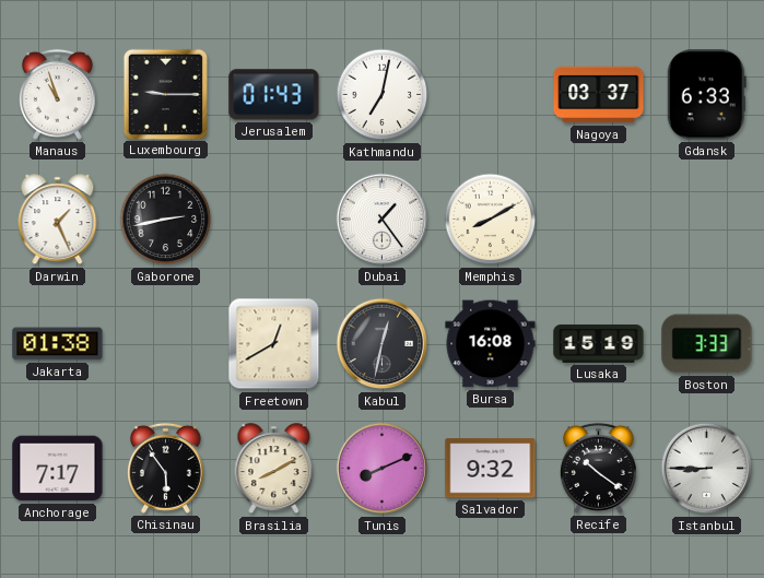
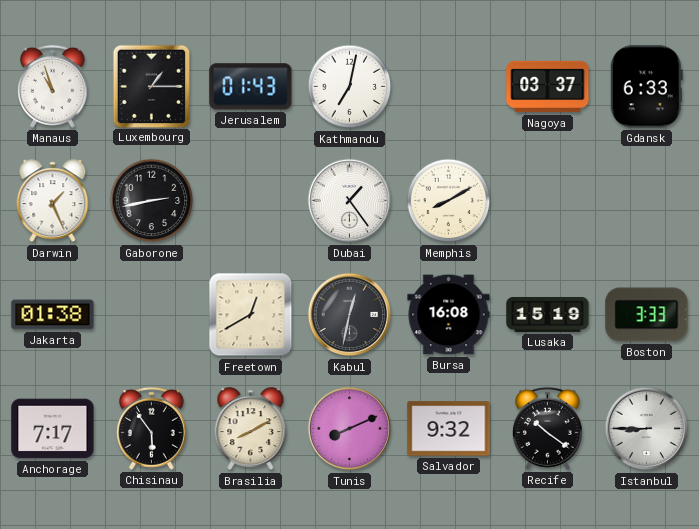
Luxembourg: 9:15 -> 1:15 (151, 86)
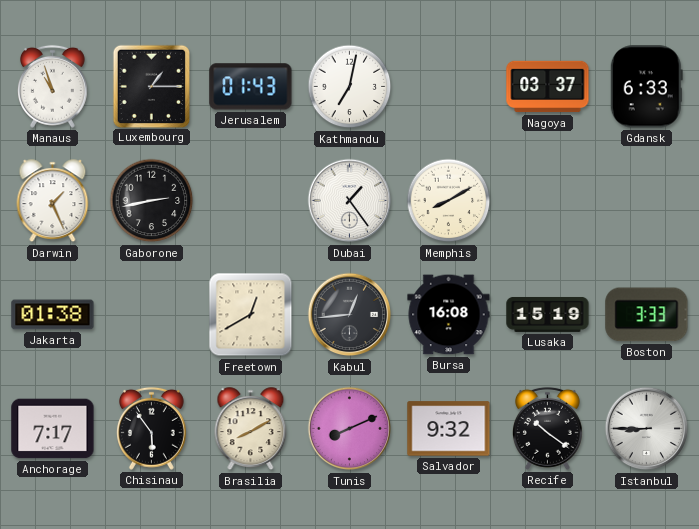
Kabul: 12:32 -> 12:44 (350, 315)
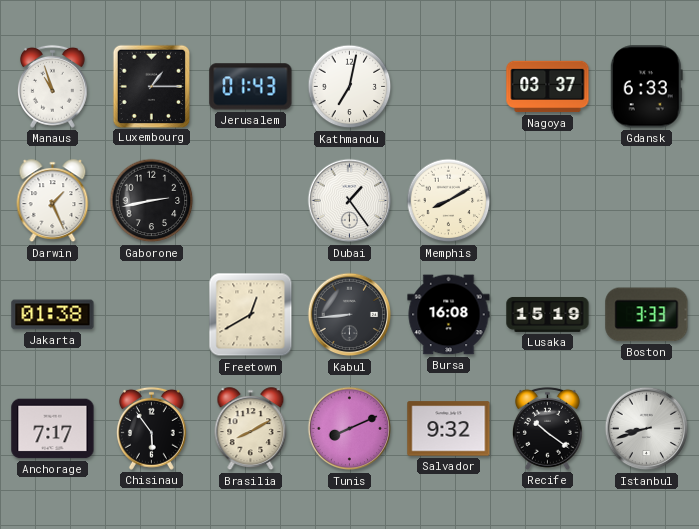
Kabul: 12:44 -> 8:44 (350, 315)
Istanbul: 8:45 -> 8:42 (647, 429)
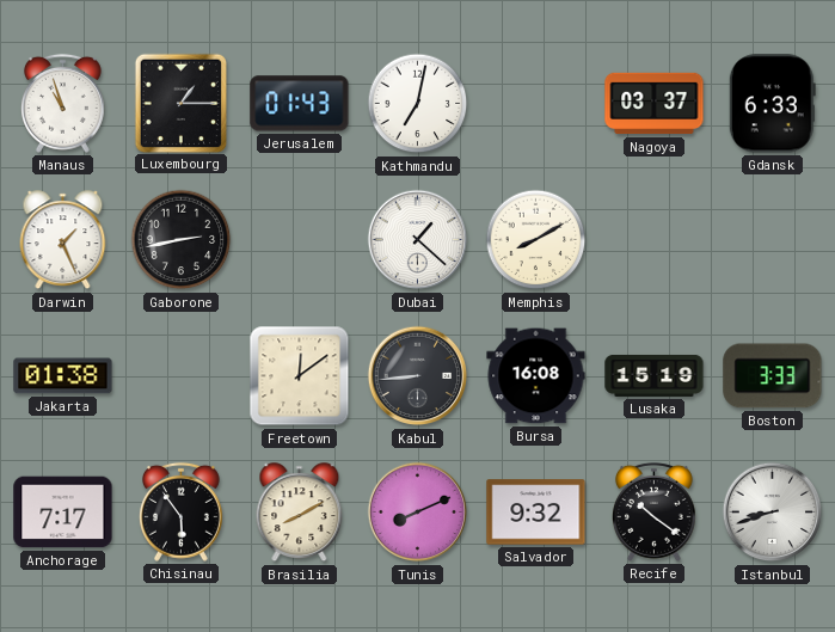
Dubai: 1:24 -> 1:22 (418, 240)
Freetown: 12:40 -> 12:09 (300, 376)
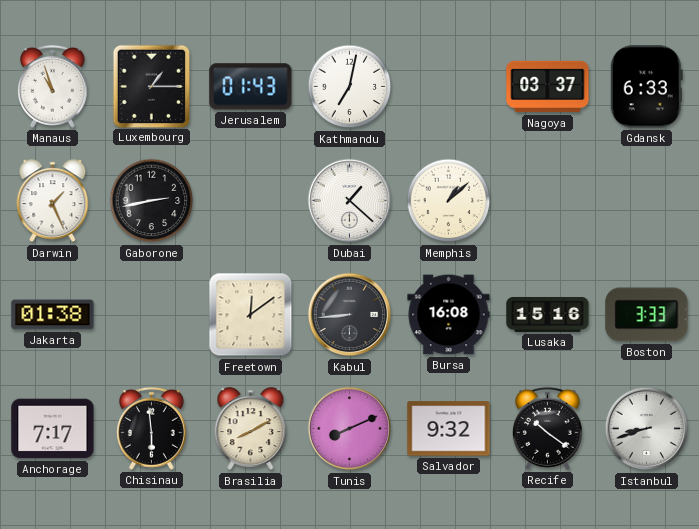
Memphis: 8:10 -> 1:08 (449, 201)
Lusaka: 15:19 -> 15:16 (548, 314)
Chisinau: 5:54 -> 5:59 (151, 428)
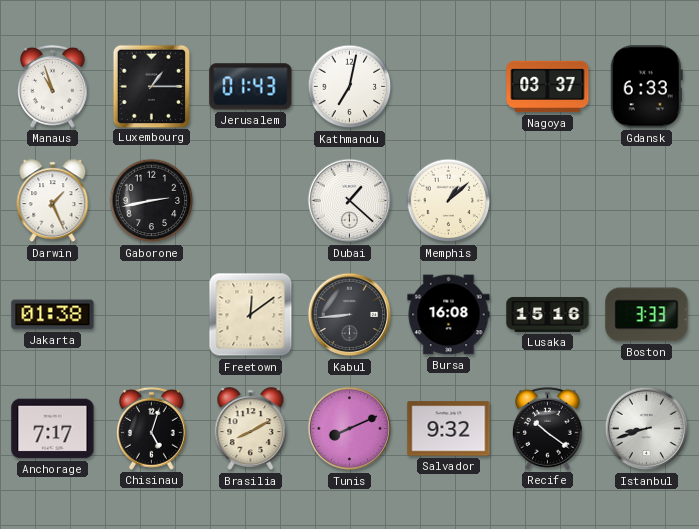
Chisinau: 5:59 -> 5:03 (151, 428)
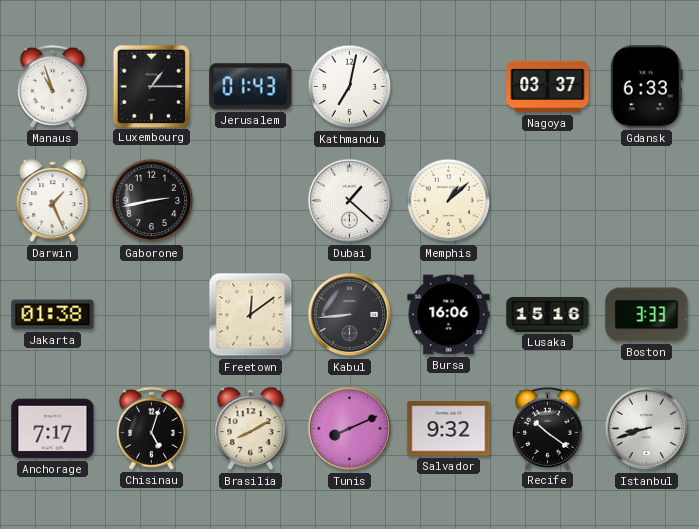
Bursa: 16:08 -> 16:06 (449, 315)
